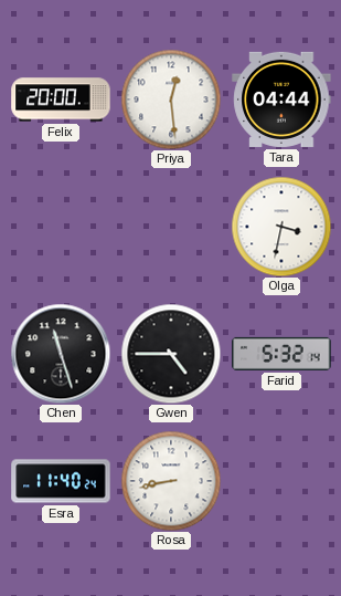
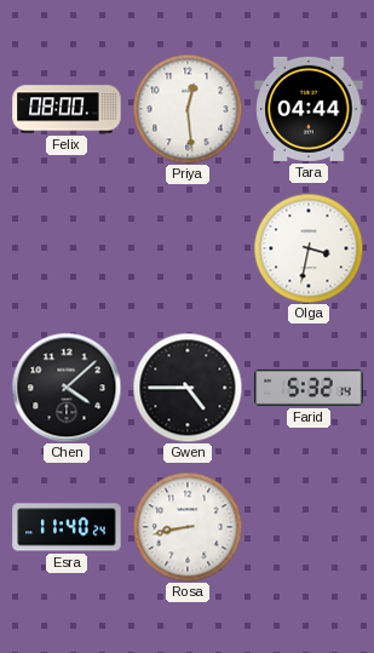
Felix: 20:00 -> 08:00 (67, 109)
Chen: 11:27 -> 4:08 (67, 388)
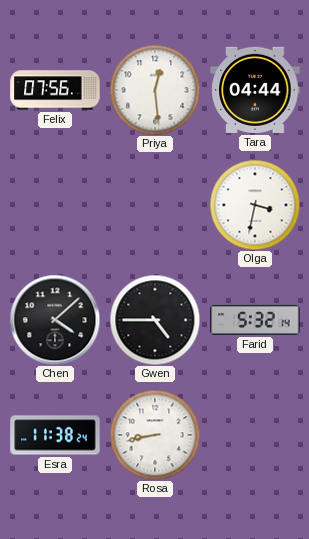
Felix: 08:00 -> 07:56 (55, 90)
Esra: 11:40 -> 11:38 (55, 435)
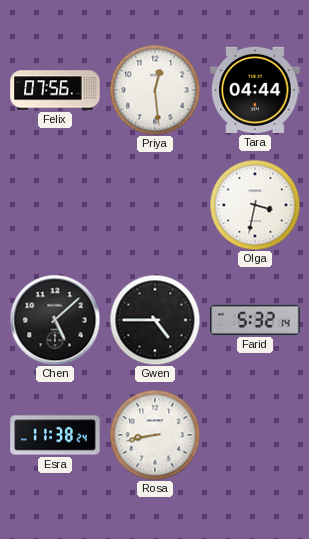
Chen: 4:08 -> 5:08 (55, 320)
